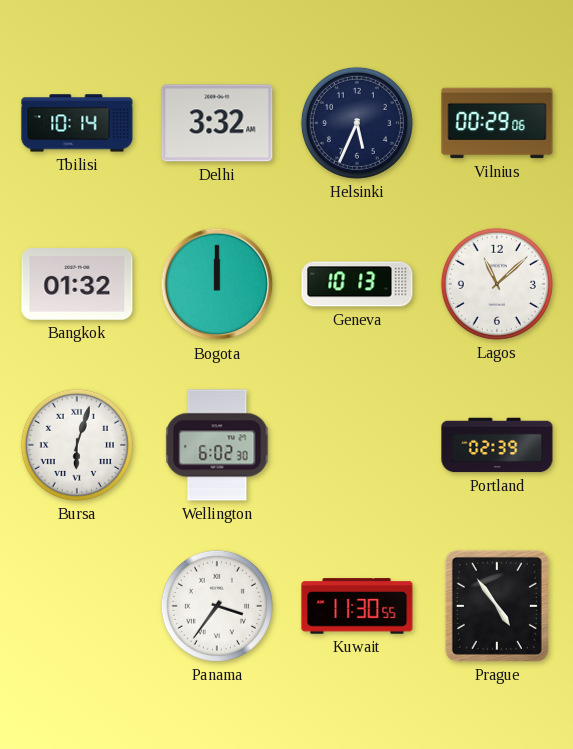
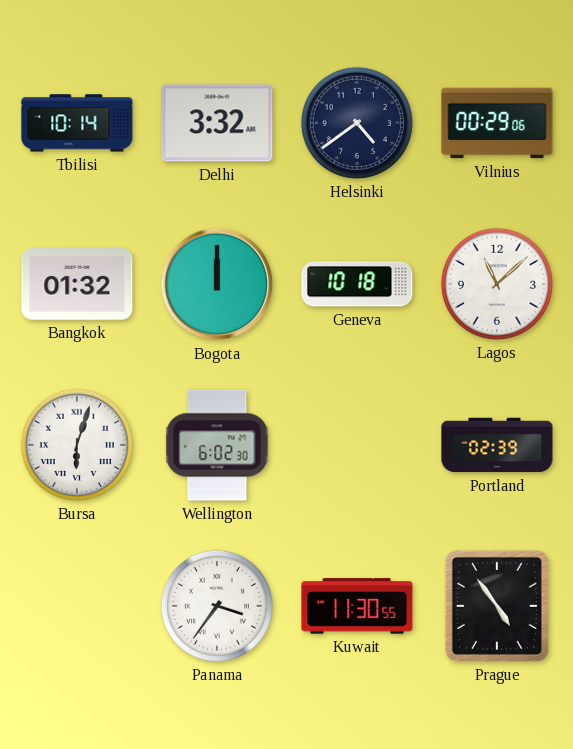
Helsinki: 5:34 -> 4:39 (357, 123)
Geneva: 10:13 -> 10:18 (357, 284)
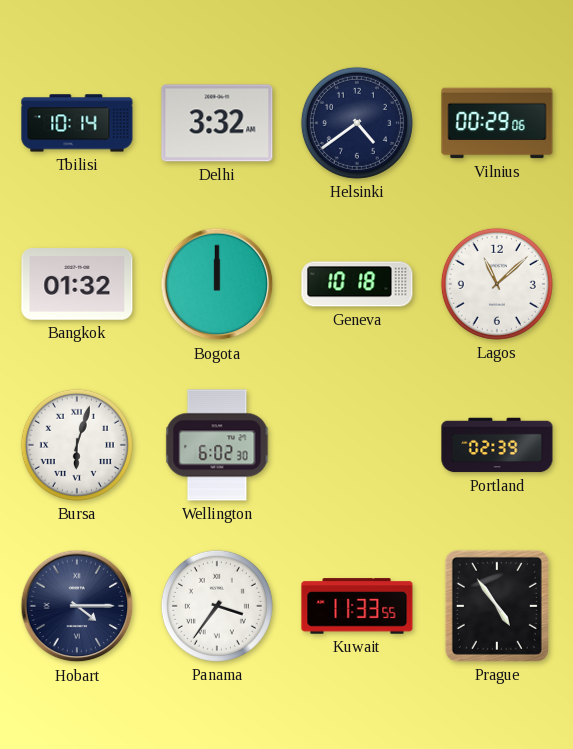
Hobart: none -> 4:15 (77, 606)
Kuwait: 11:30 -> 11:33 (357, 606)
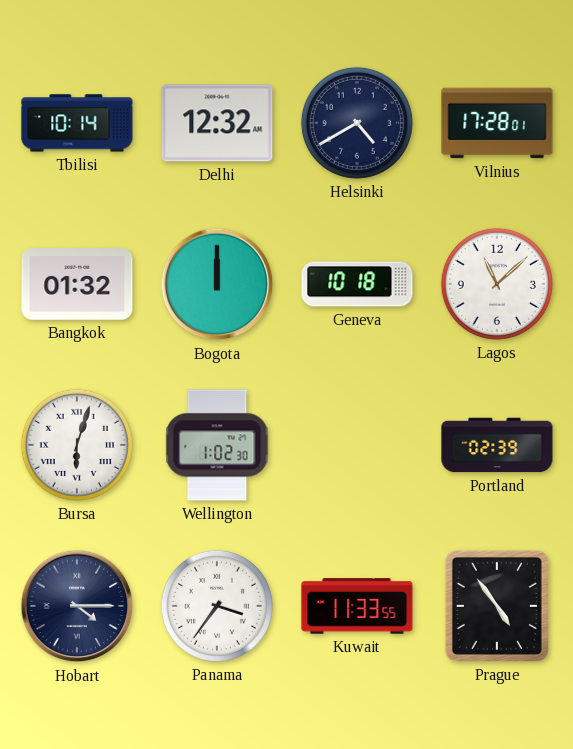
Delhi: 3:32 -> 12:32 (217, 123)
Helsinki: 4:39 -> 4:40 (357, 123)
Vilnius: 00:29 -> 17:28 (497, 123)
Wellington: 6:02 -> 1:02 (217, 445)
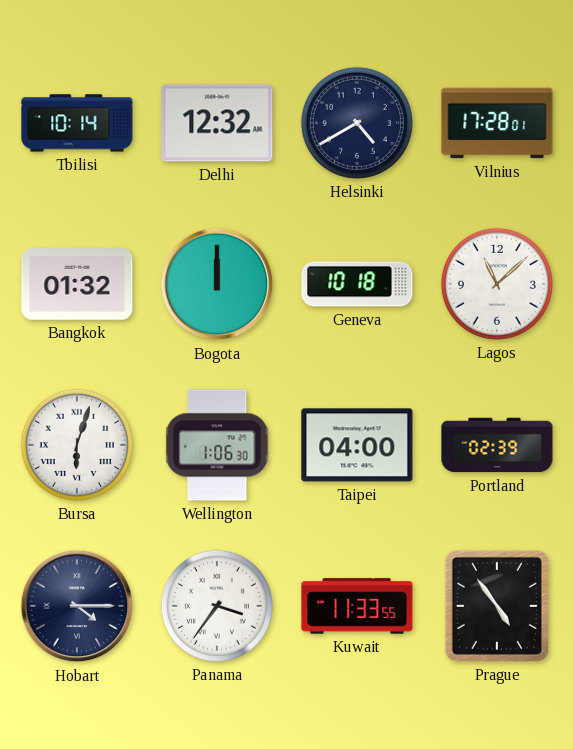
Wellington: 1:02 -> 1:06 (217, 445)
Taipei: none -> 04:00 (357, 445)
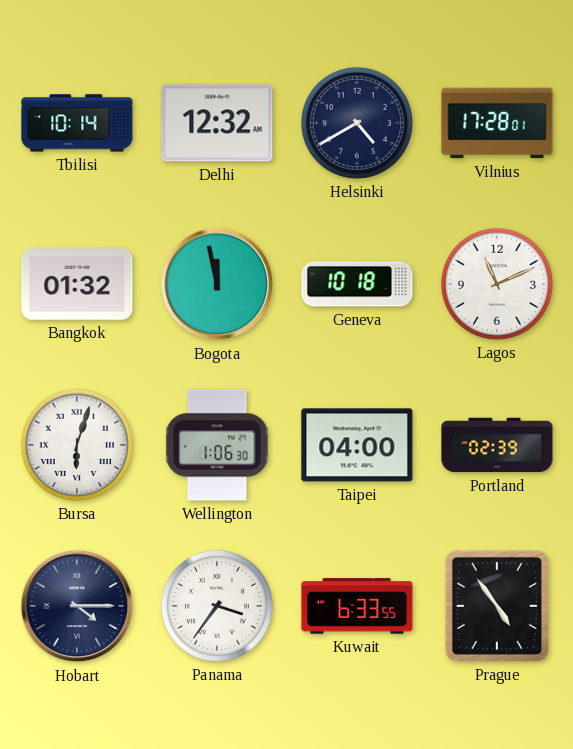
Bogota: 12:00 -> 11:58 (217, 284)
Lagos: 11:08 -> 11:11 (497, 284)
Kuwait: 11:33 -> 6:33 (357, 606)
